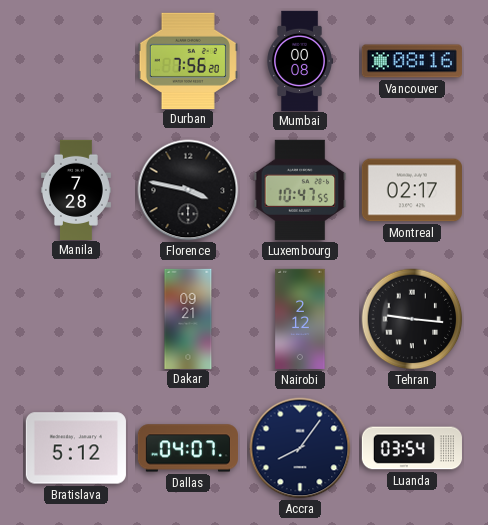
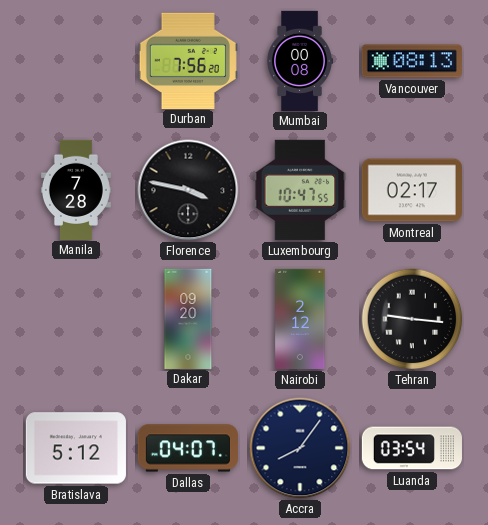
Vancouver: 08:16 -> 08:13 (412, 61)
Dakar: 09:21 -> 09:20 (188, 318)
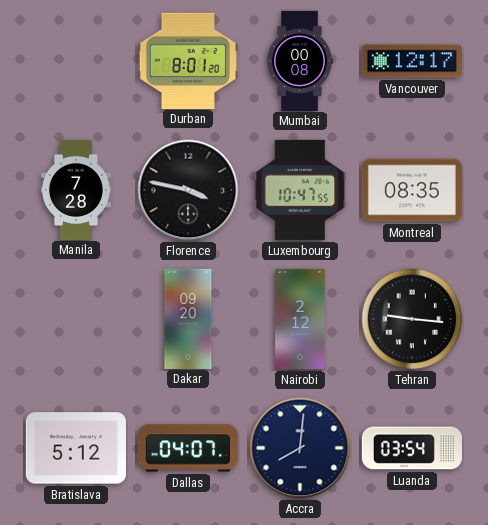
Durban: 7:56 -> 8:01 (188, 60)
Vancouver: 08:13 -> 12:17 (412, 61)
Montreal: 02:17 -> 08:35 (412, 190)
Accra: 8:06 -> 8:01 (300, 448)
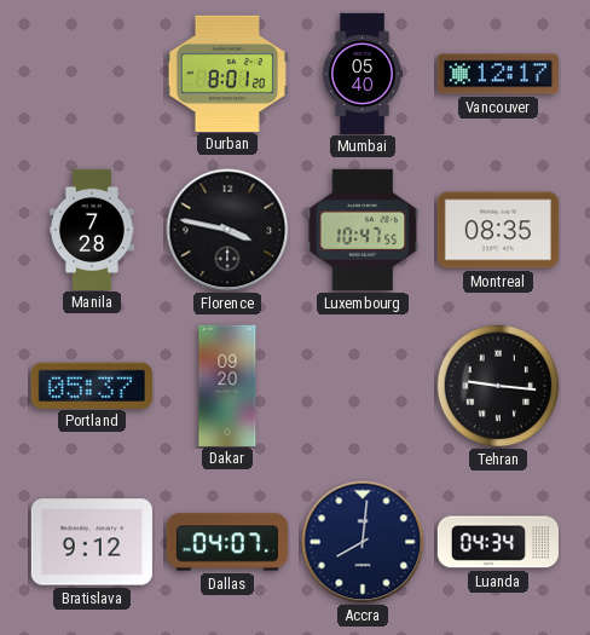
Mumbai: 00:08 -> 05:40 (363, 74)
Portland: none -> 05:37 (92, 385)
Nairobi: 2:12 -> none (300, 319)
Bratislava: 5:12 -> 9:12 (92, 542)
Luanda: 03:54 -> 04:34 (498, 542)
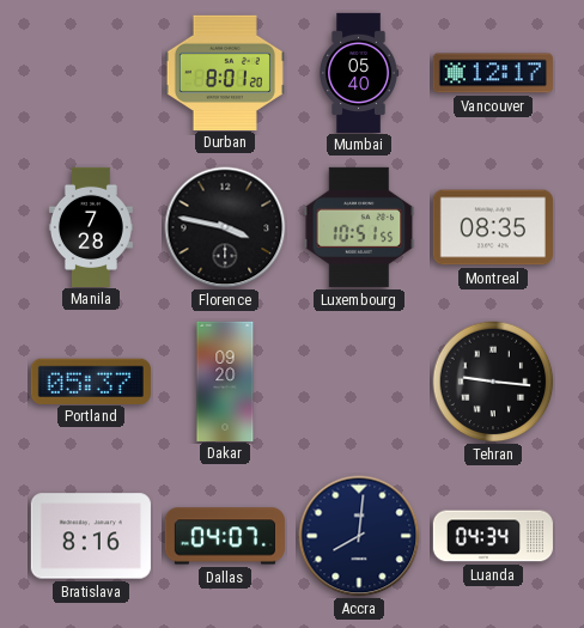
Luxembourg: 10:47 -> 10:51 (359, 227)
Bratislava: 9:12 -> 8:16 (91, 536)
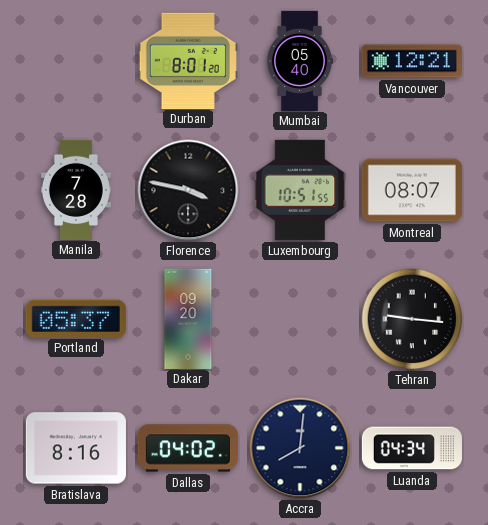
Vancouver: 12:17 -> 12:21 (412, 61)
Montreal: 08:35 -> 08:07 (412, 190)
Dallas: 04:07 -> 04:02 (188, 448)
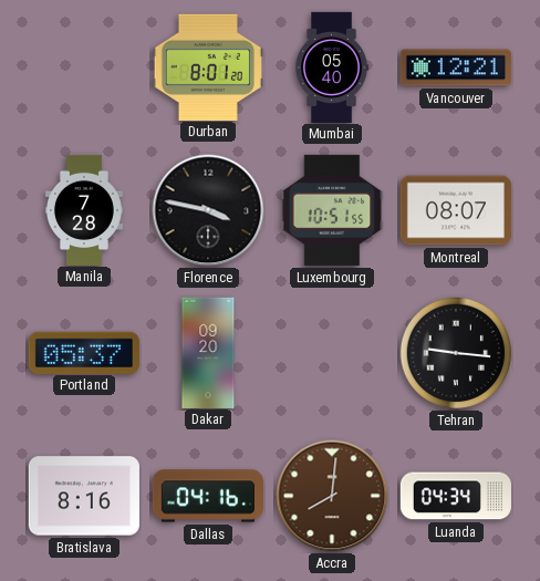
Dallas: 04:02 -> 04:16 (208, 496)
Accra dial: navy -> brown (332, 496)
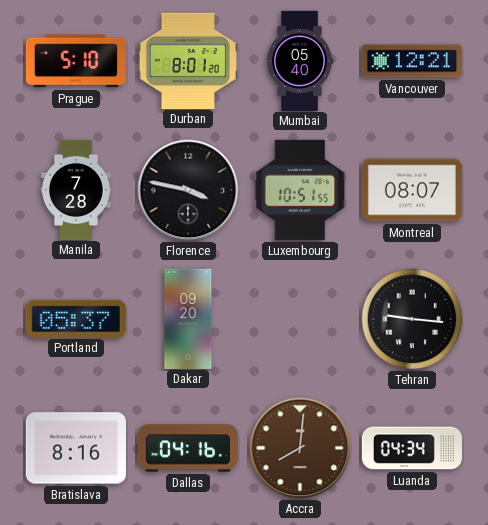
Prague: none -> 5:10 (76, 61)
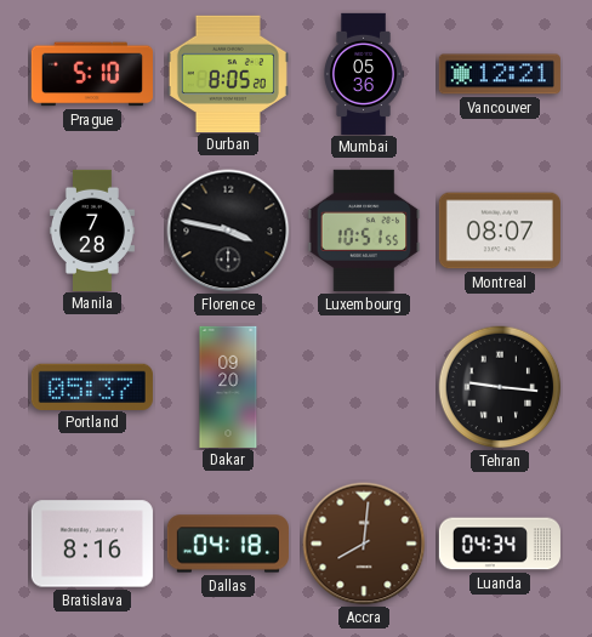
Durban: 8:01 -> 8:05 (228, 73)
Mumbai: 05:40 -> 05:36 (364, 74)
Dallas: 04:16 -> 04:18 (228, 544)
